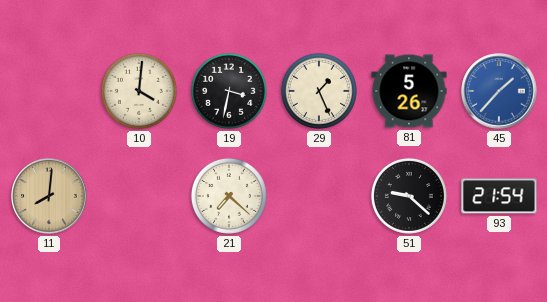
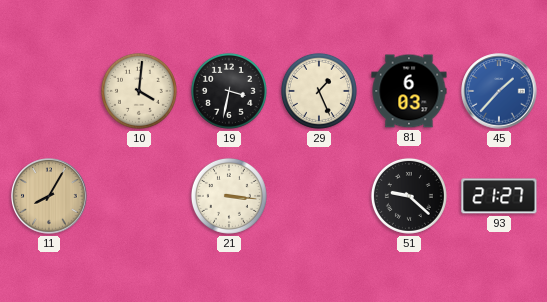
81: 5:26 -> 6:03 (409, 91)
11: 8:01 -> 8:05 (49, 196)
21: 7:22 -> 3:16 (229, 196)
93: 21:54 -> 21:27 (499, 196)
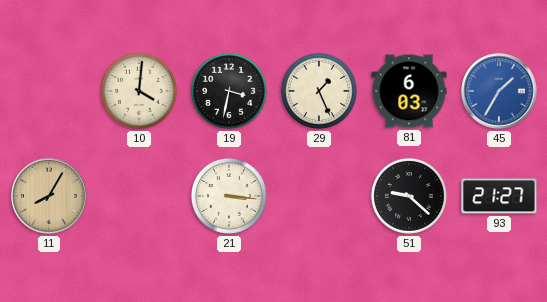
45: 1:37 -> 1:35 (499, 91)
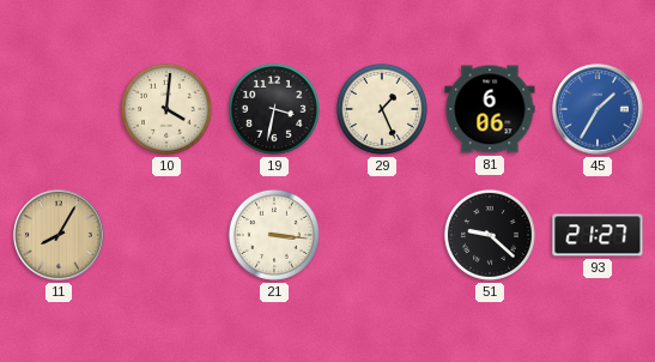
81: 6:03 -> 6:06 (490, 109)
